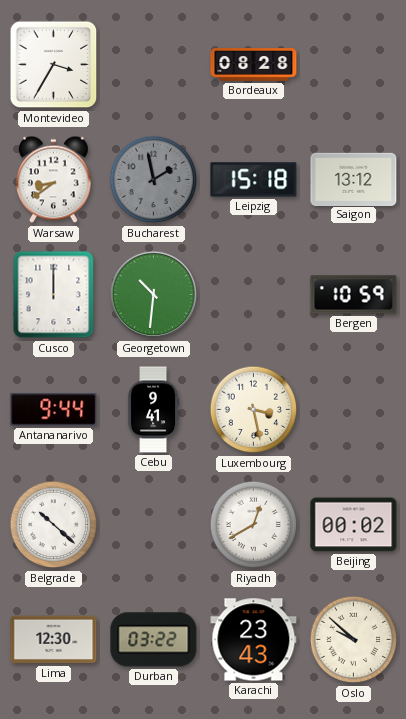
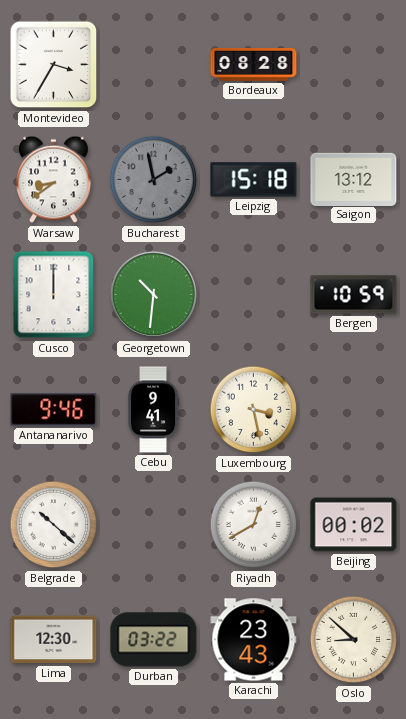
Antananarivo: 9:44 -> 9:46 (54, 410)
Oslo: 9:52 -> 8:52 (354, 640)
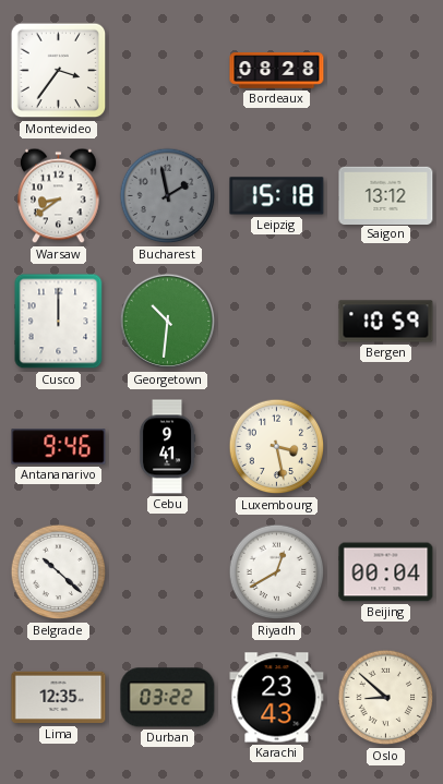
Montevideo: 3:35 -> 3:36 (59, 71)
Beijing: 00:02 -> 00:04 (386, 572)
Lima: 12:30 -> 12:35 (59, 698)
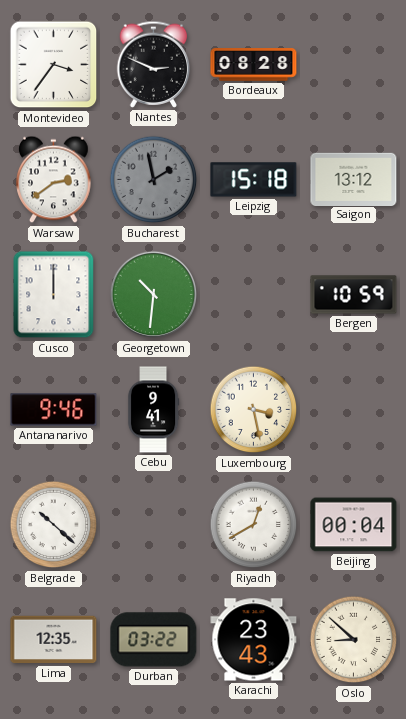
Nantes: none -> 2:49 (154, 64)
Warsaw: 8:39 -> 2:39 (54, 180)
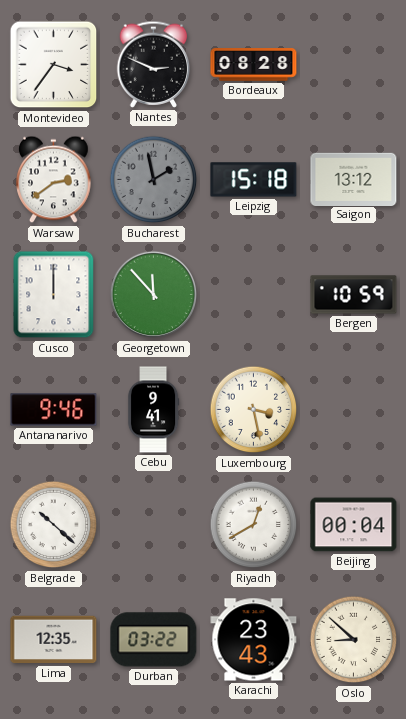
Georgetown: 10:31 -> 11:53 (154, 295)
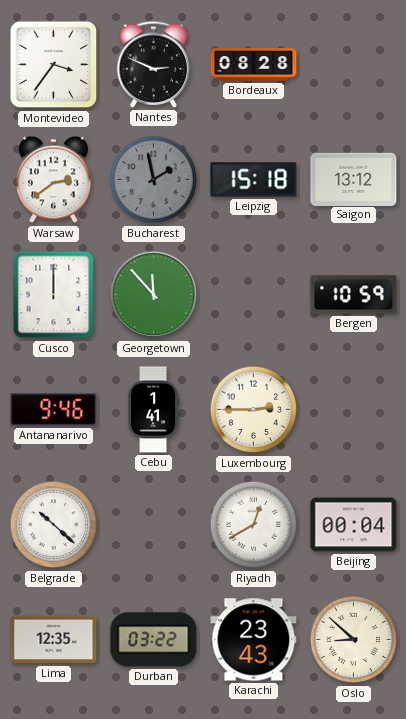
Cebu: 9:41 -> 1:41 (153, 410)
Luxembourg: 3:28 -> 2:45 (254, 410)
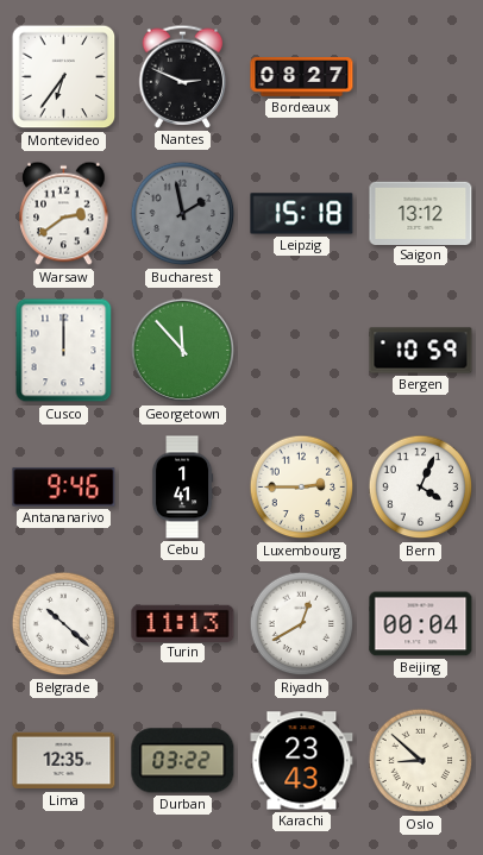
Montevideo: 3:36 -> 6:36 (64, 77)
Bordeaux: 08:28 -> 08:27 (302, 77)
Bern: none -> 4:04 (421, 488)
Turin: none -> 11:13 (183, 623)
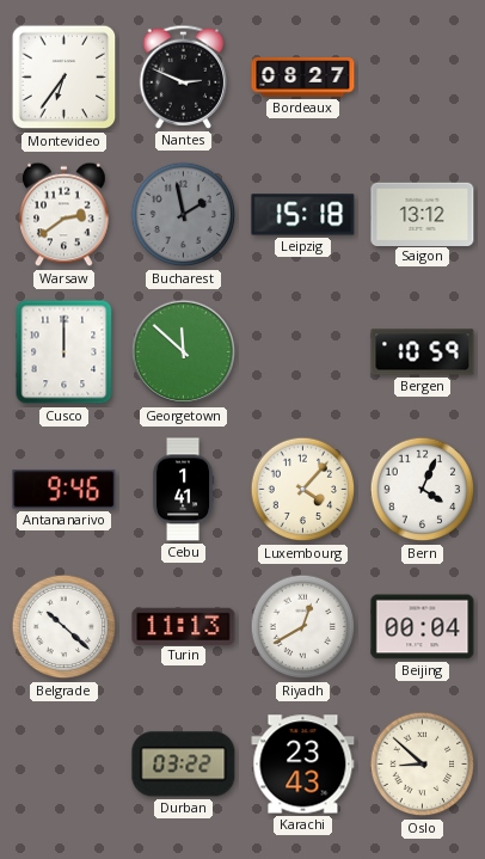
Georgetown: 11:53 -> 11:52 (184, 352)
Luxembourg: 2:45 -> 4:07 (303, 490)
Lima: 12:35 -> none (64, 761)
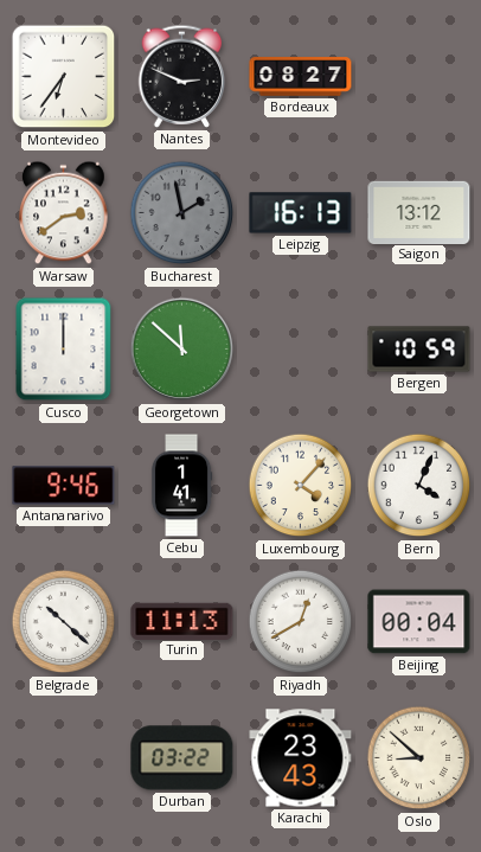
Leipzig: 15:18 -> 16:13 (301, 213)
